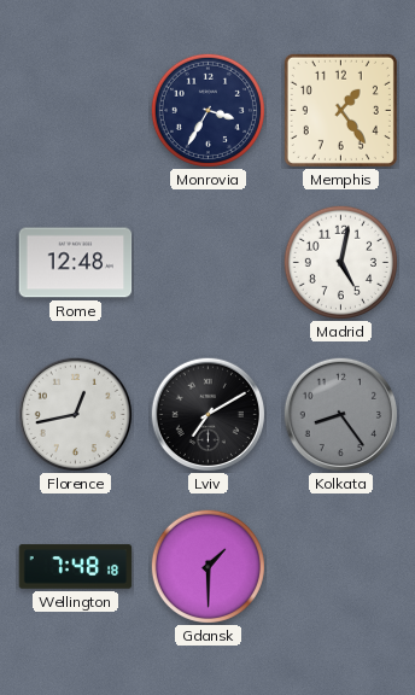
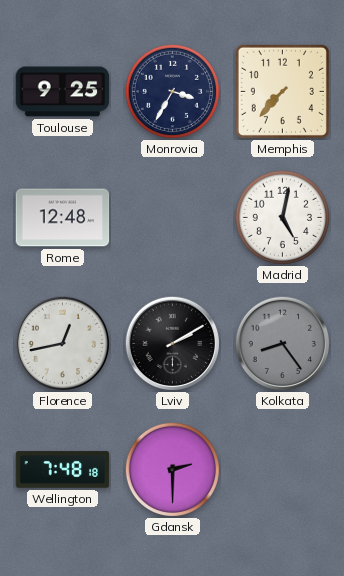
Toulouse: none -> 9:25 (63, 92)
Memphis: 1:24 -> 7:37 (282, 91)
Lviv: 7:10 -> 2:10 (172, 343)
Gdansk: 1:30 -> 2:30 (172, 469)
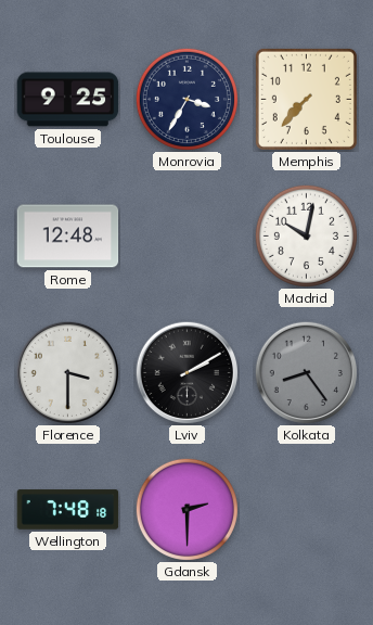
Madrid: 5:02 -> 10:02 (306, 235)
Florence: 12:43 -> 3:30 (67, 372)
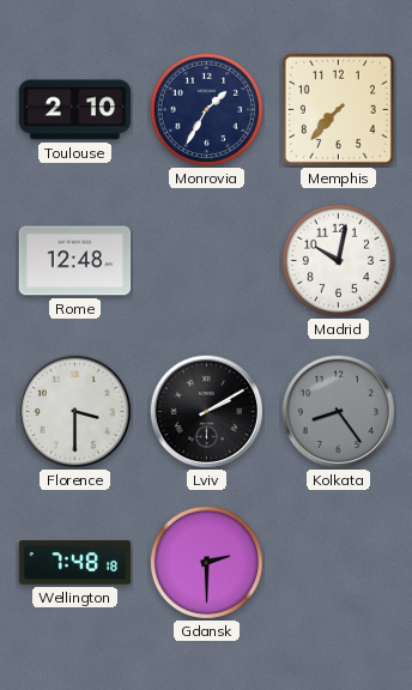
Toulouse: 9:25 -> 2:10 (75, 110)
Monrovia: 3:35 -> 1:35 (206, 109)
